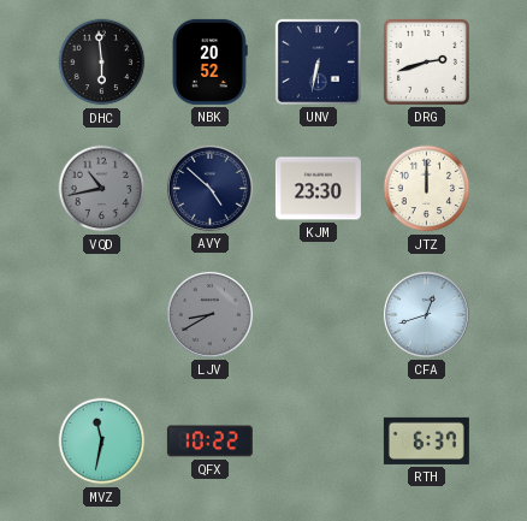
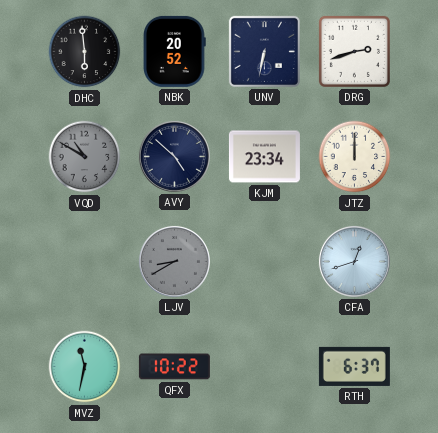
VQD: 10:43 -> 10:50 (85, 157)
KJM: 23:30 -> 23:34 (264, 157)
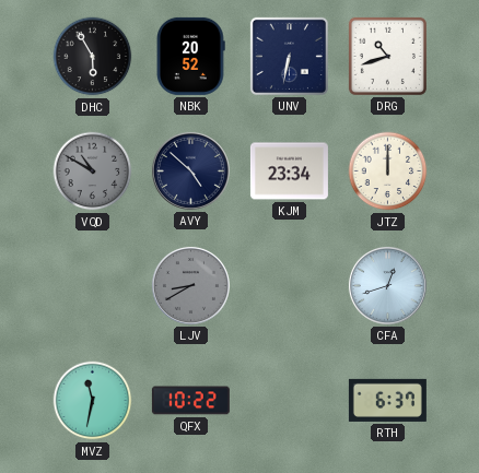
DHC: 5:59 -> 5:55 (93, 57)
DRG: 2:42 -> 10:42 (387, 56)
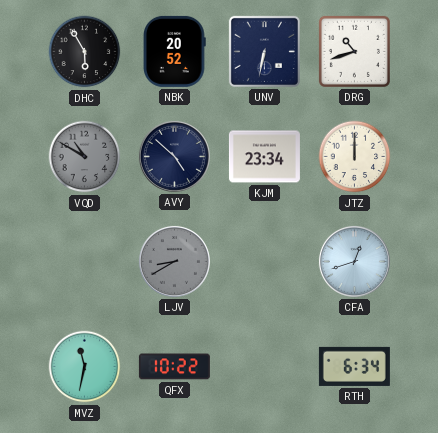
RTH: 6:37 -> 6:34 (354, 366)
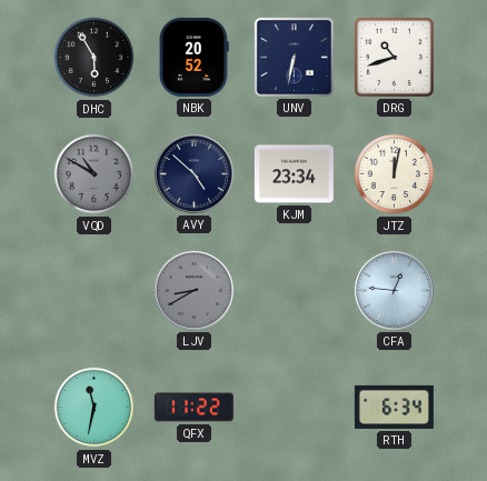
JTZ: 12:00 -> 12:02 (395, 174)
CFA: 12:42 -> 12:46 (394, 290)
QFX: 10:22 -> 11:22 (193, 408)
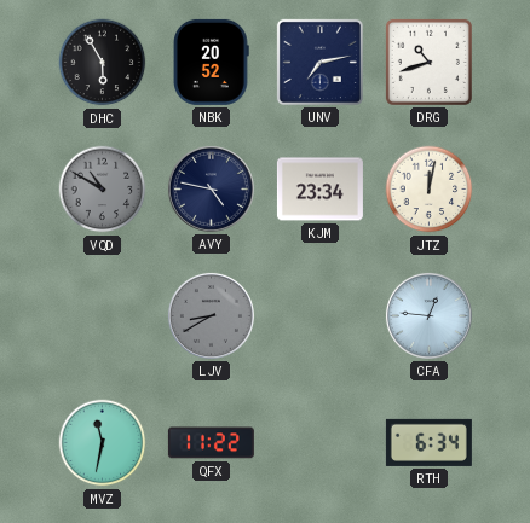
UNV: 6:32 -> 7:13 (319, 62)
AVY: 4:52 -> 4:47 (211, 188)
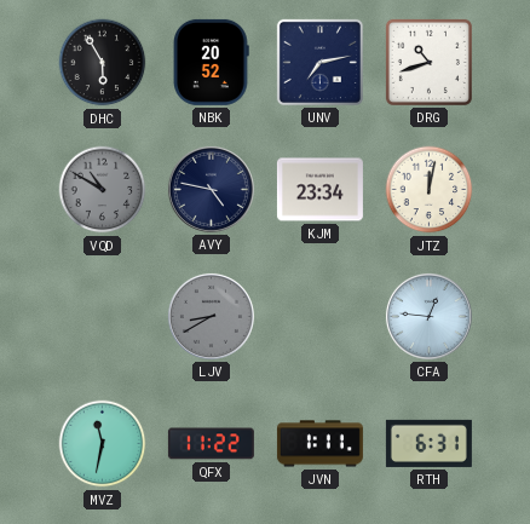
JVN: none -> 1:11 (319, 444)
RTH: 6:34 -> 6:31 (428, 443)
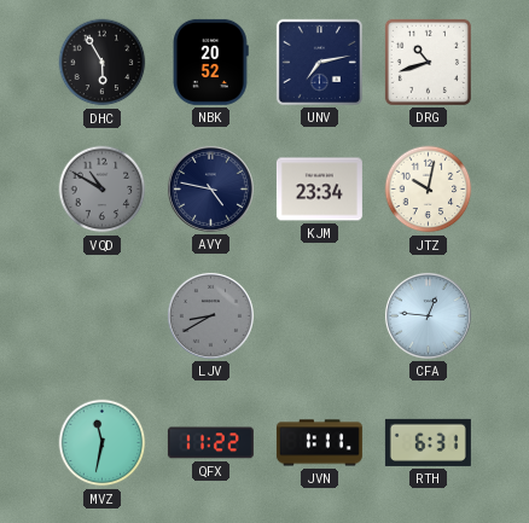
JTZ: 12:02 -> 10:02 (429, 190)
